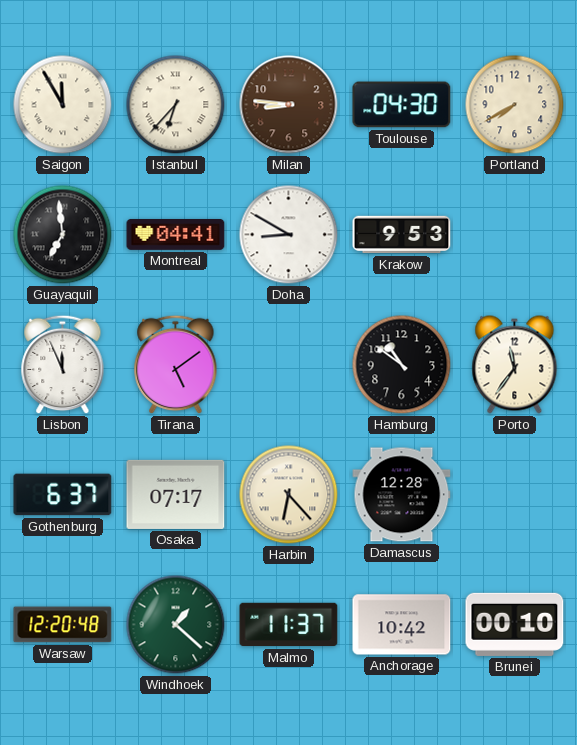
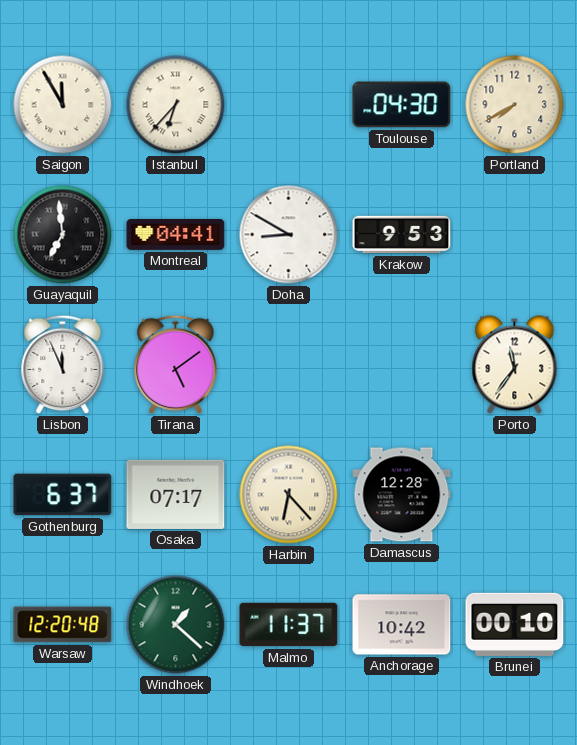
Milan: 8:46 -> none (289, 105)
Hamburg: 10:51 -> none (402, 365)
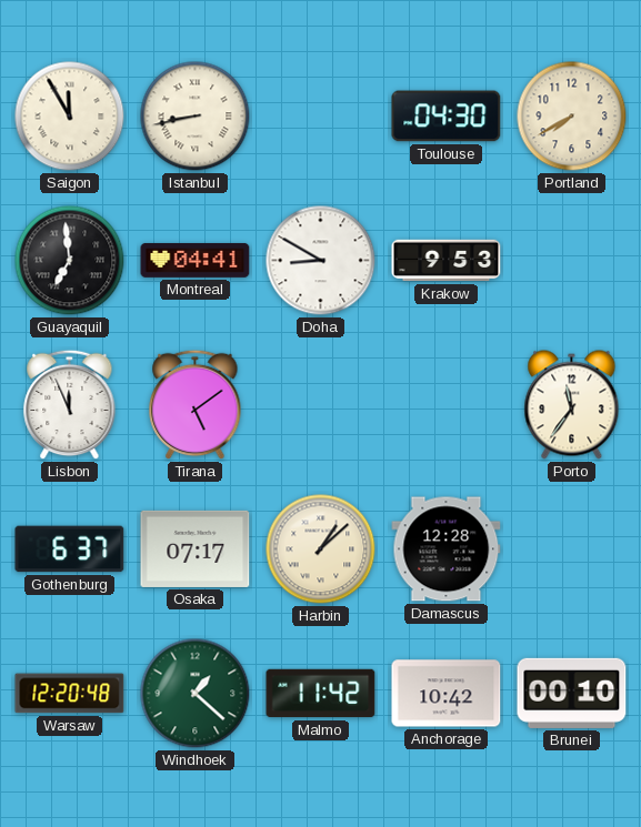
Istanbul: 6:37 -> 8:43 (196, 117)
Harbin: 6:23 -> 1:08 (321, 549)
Malmo: 11:37 -> 11:42 (321, 694)
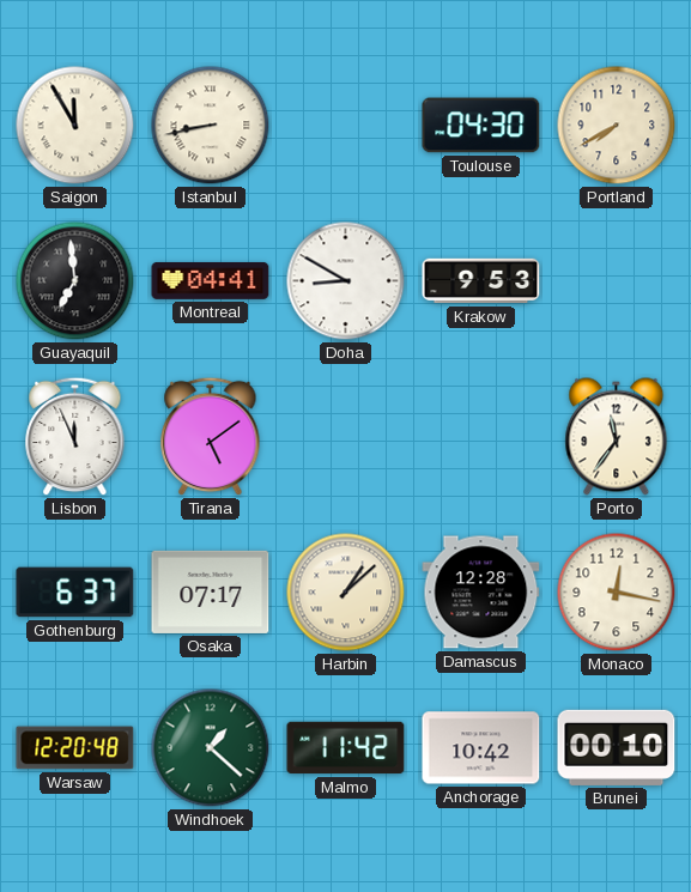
Monaco: none -> 12:17 (617, 593)
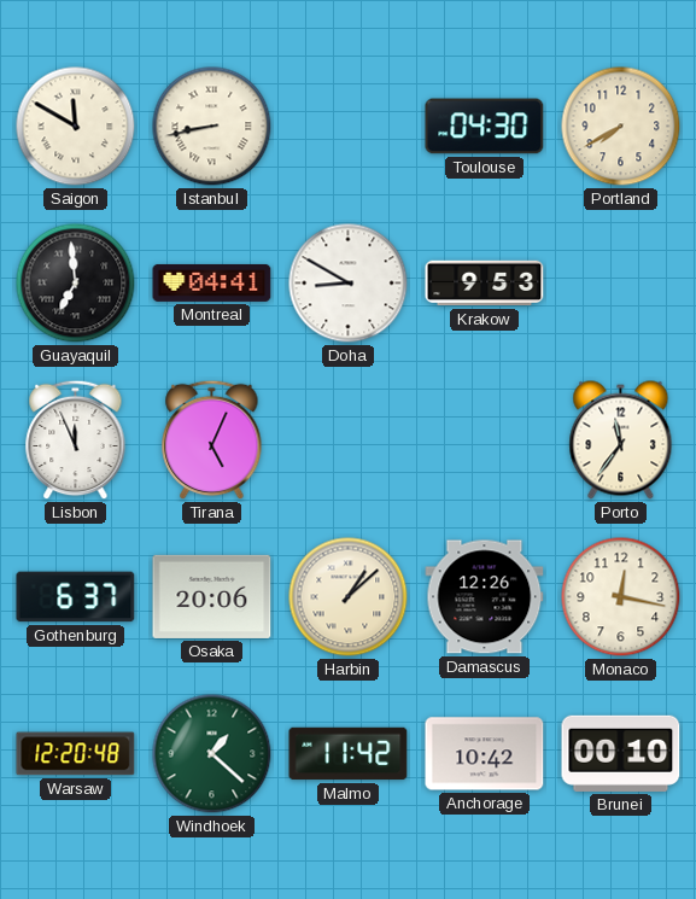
Saigon: 11:55 -> 11:50 (76, 127)
Tirana: 5:09 -> 5:04 (212, 440)
Osaka: 07:17 -> 20:06 (212, 596)
Damascus: 12:28 -> 12:26 (485, 597)
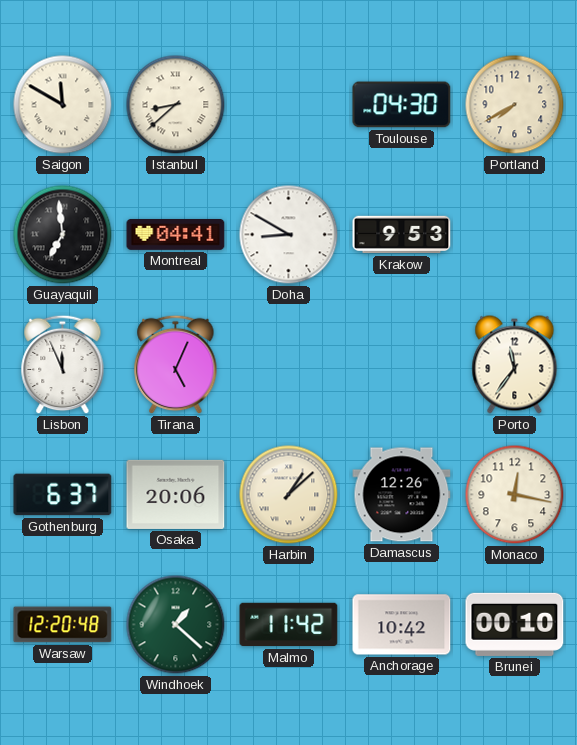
Istanbul: 8:43 -> 8:38 (176, 105)
